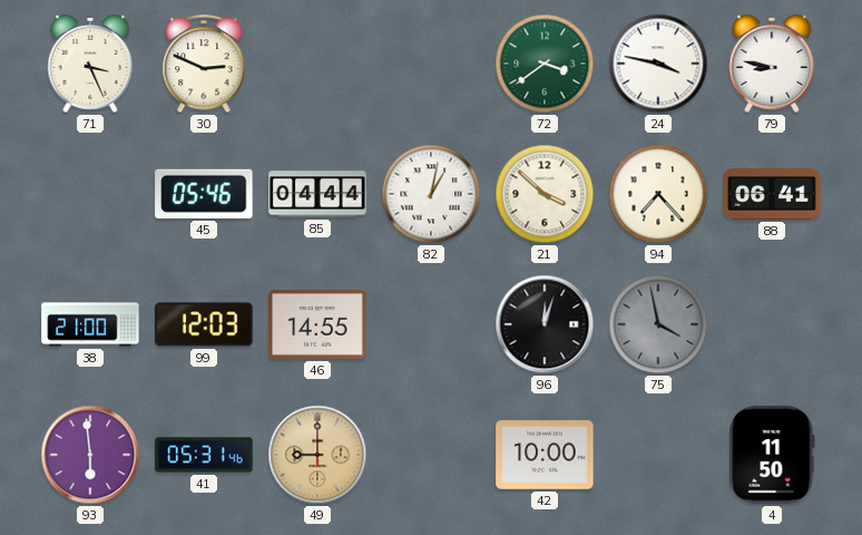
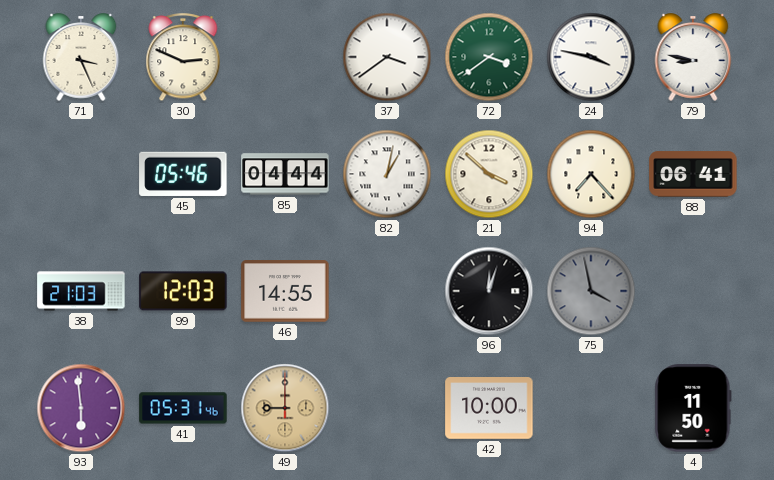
37: none -> 3:39 (387, 57)
38: 21:00 -> 21:03 (81, 291)
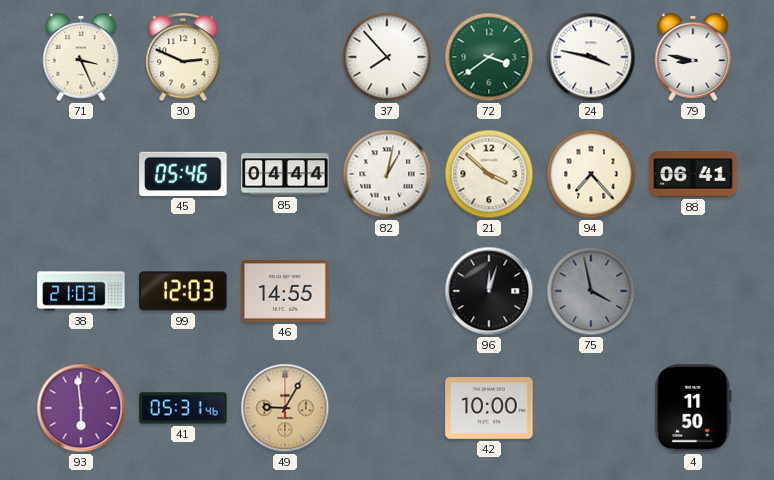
37: 3:39 -> 7:53 (387, 57)
49: 9:00 -> 9:05 (285, 408)
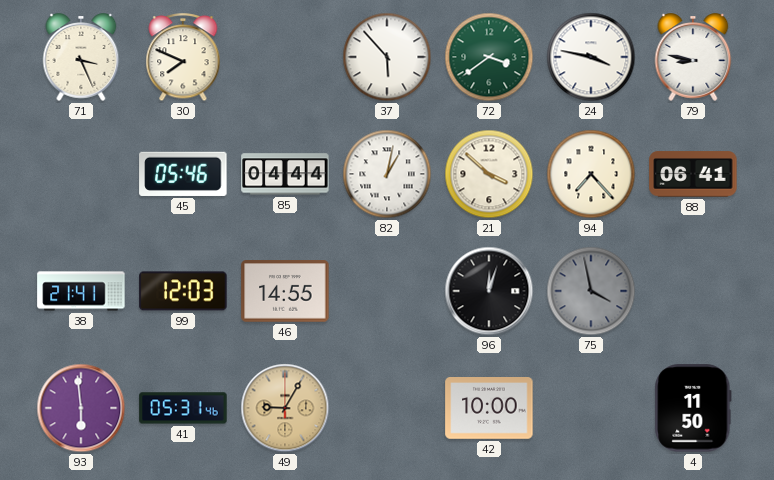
30: 2:49 -> 7:49 (183, 58)
37: 7:53 -> 5:53 (387, 57)
38: 21:03 -> 21:41 (81, 291)
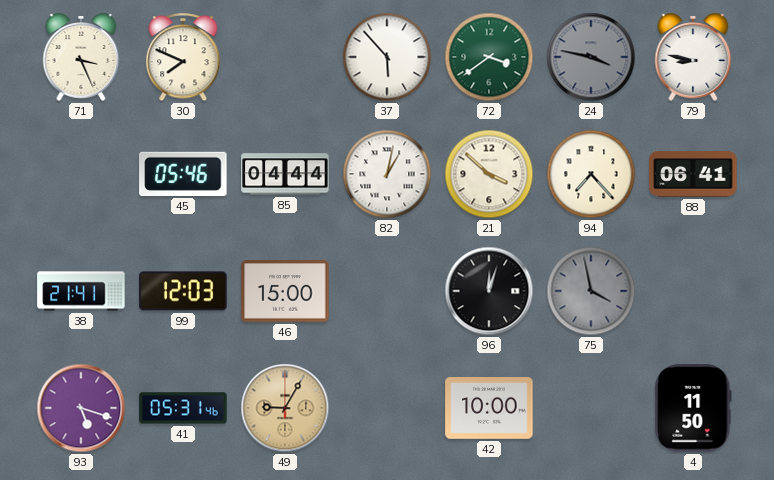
24 dial: white -> grey (591, 57)
46: 14:55 -> 15:00 (285, 291)
93: 5:59 -> 5:18 (81, 408)
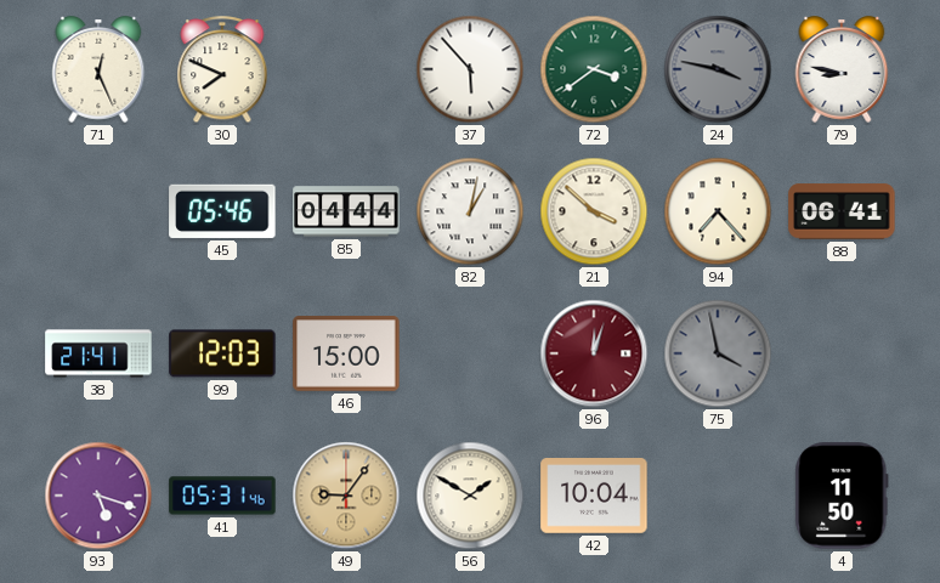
71: 3:26 -> 12:26 (98, 69)
96 dial: black -> burgundy (594, 353)
49: 9:05 -> 9:06 (346, 496)
56: none -> 1:50 (470, 496)
42: 10:00 -> 10:04 (594, 497)
